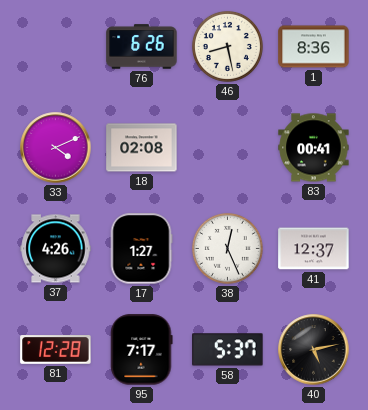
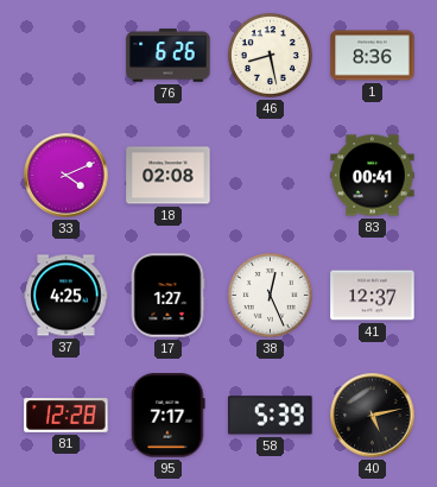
37: 4:26 -> 4:25 (66, 296)
58: 5:37 -> 5:39 (271, 416)
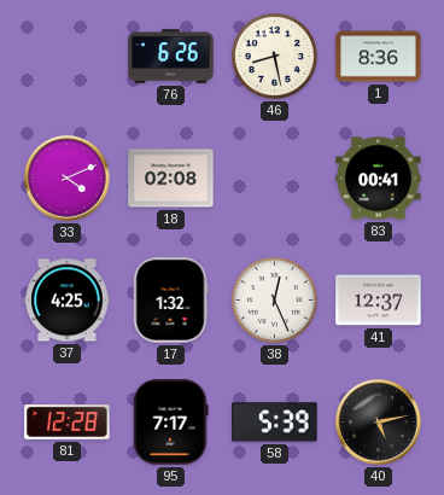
17: 1:27 -> 1:32 (170, 301)
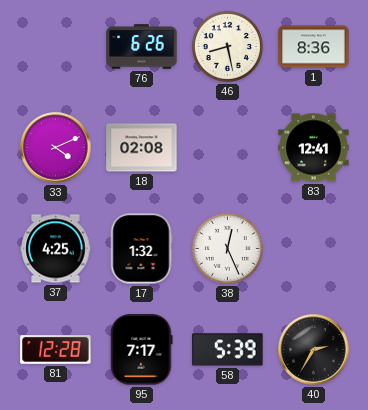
83: 00:41 -> 12:41 (314, 148)
41: 12:37 -> none (379, 301)
40: 5:13 -> 2:35 (314, 350)
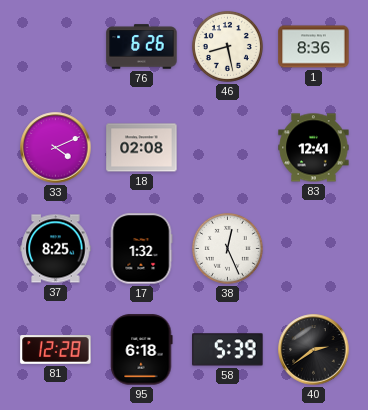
37: 4:25 -> 8:25 (56, 249)
95: 7:17 -> 6:18 (142, 350)
40: 2:35 -> 2:39 (314, 350)
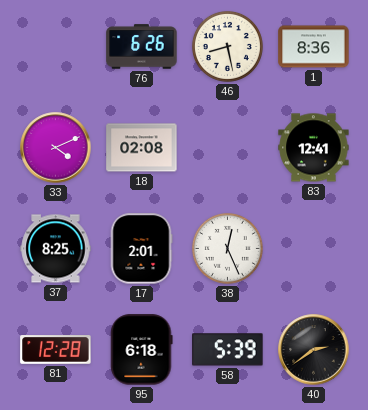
17: 1:32 -> 2:01 (141, 249)
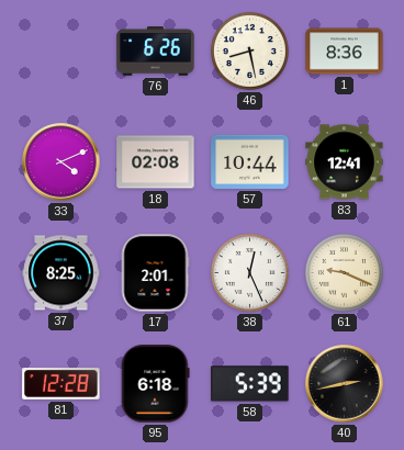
57: none -> 10:44 (250, 161)
61: none -> 9:19 (344, 272)
40: 2:39 -> 2:43 (345, 384)
